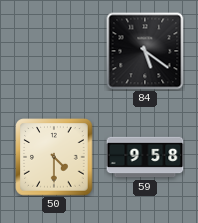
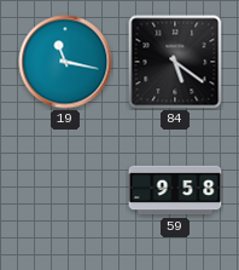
19: none -> 11:17 (65, 62)
50: 4:30 -> none (54, 157)
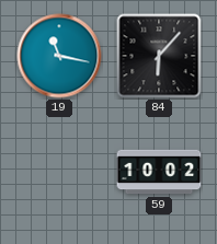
84: 5:21 -> 6:07 (159, 56)
59: 9:58 -> 10:02 (159, 172)
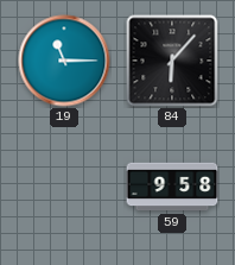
19: 11:17 -> 11:15 (64, 61)
59: 10:02 -> 9:58 (172, 187)
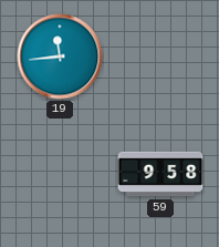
19: 11:15 -> 11:44 (60, 56)
84: 6:07 -> none (172, 61)
